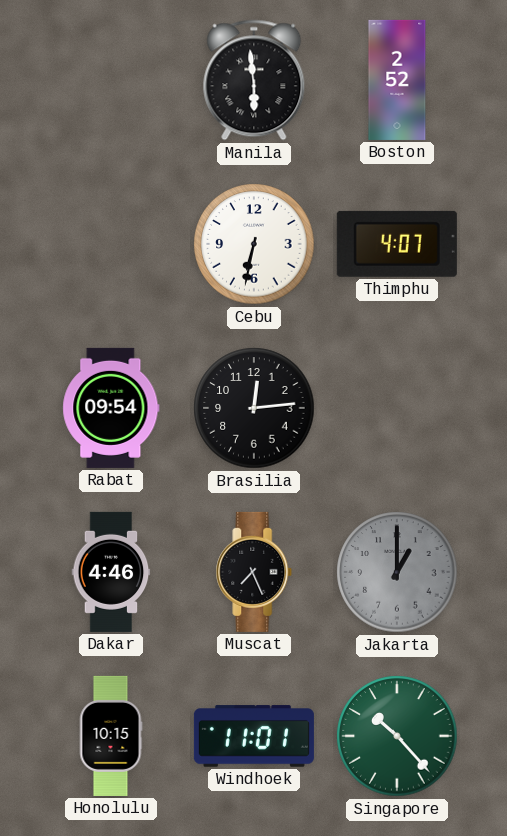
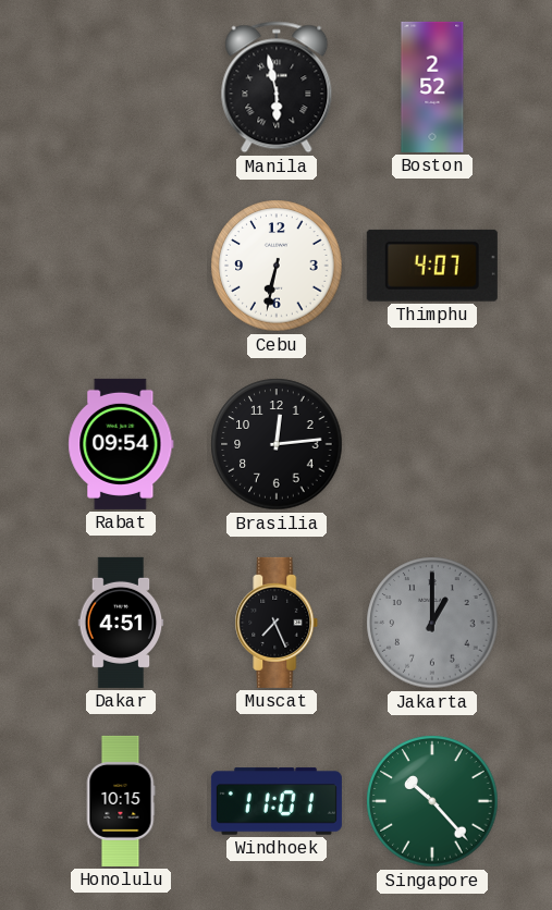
Manila: 5:59 -> 5:58 (277, 87)
Dakar: 4:46 -> 4:51 (121, 623)
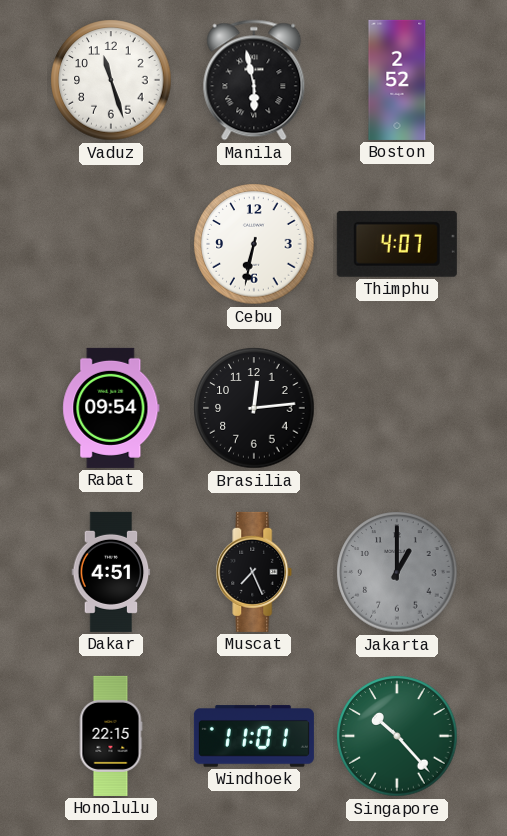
Vaduz: none -> 11:27 (111, 80)
Honolulu: 10:15 -> 22:15 (111, 736)
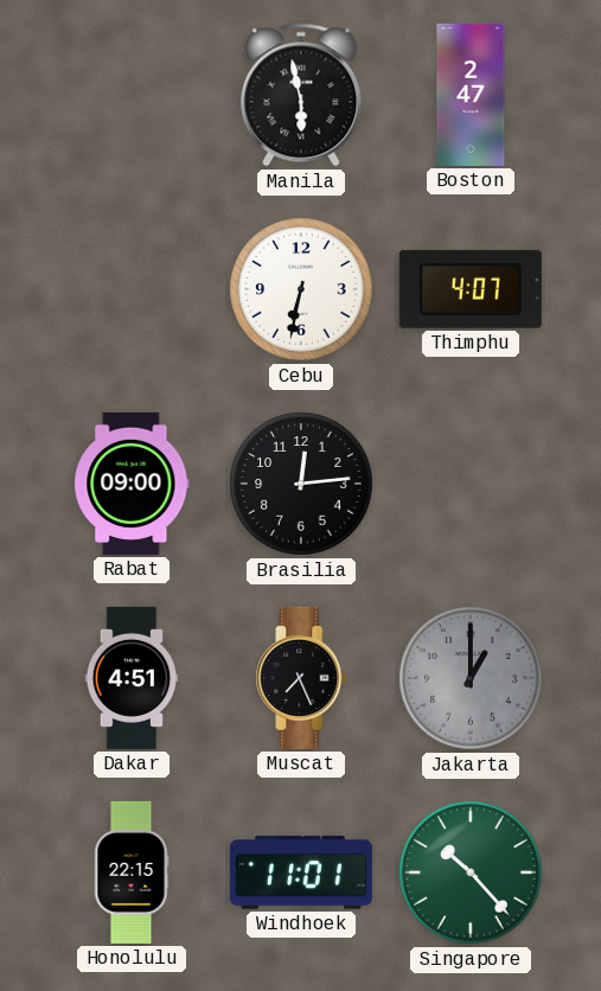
Vaduz: 11:27 -> none (111, 80)
Boston: 2:52 -> 2:47 (471, 95)
Rabat: 09:54 -> 09:00 (132, 484)
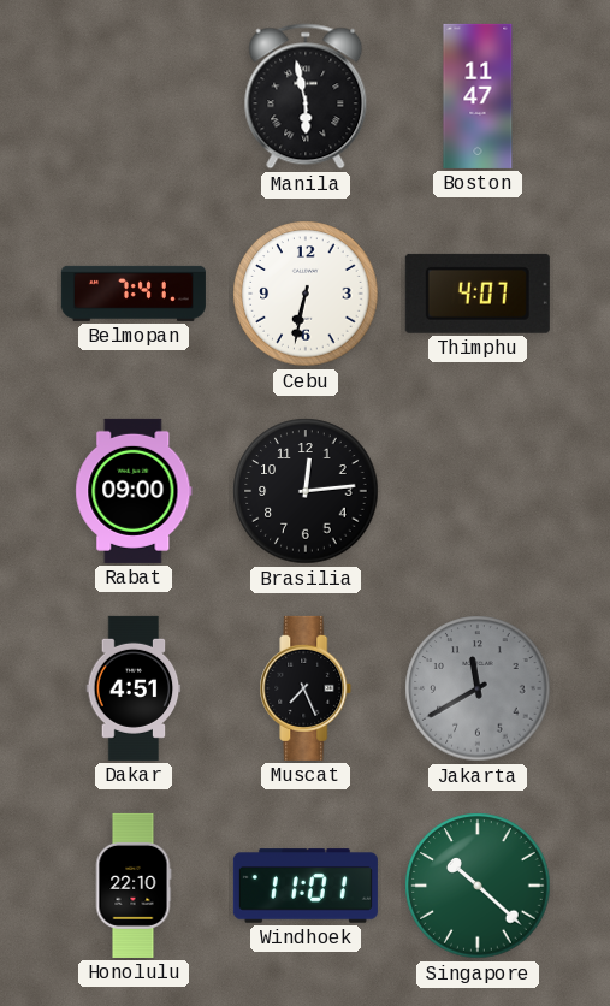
Boston: 2:47 -> 11:47 (478, 96)
Belmopan: none -> 7:41 (134, 294)
Jakarta: 1:00 -> 11:40 (478, 688)
Honolulu: 22:15 -> 22:10 (134, 886)
Singapore: 10:23 -> 10:22 (478, 886)
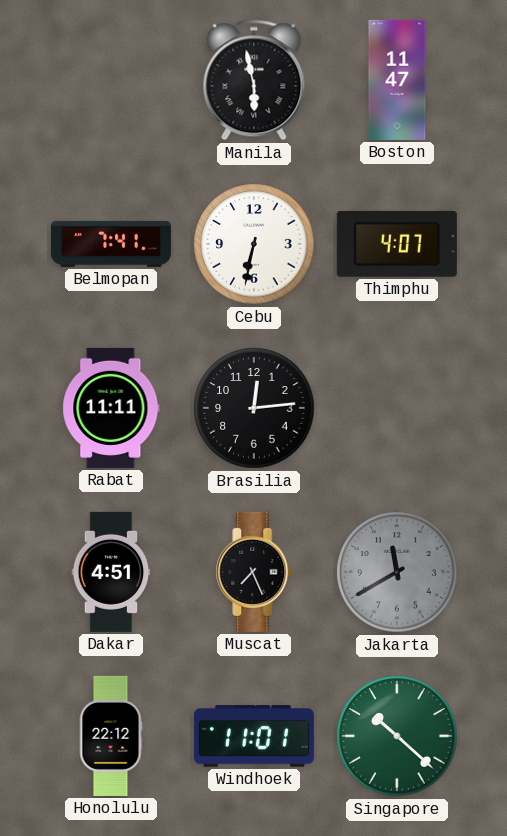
Rabat: 09:00 -> 11:11 (111, 408)
Honolulu: 22:10 -> 22:12 (111, 736)
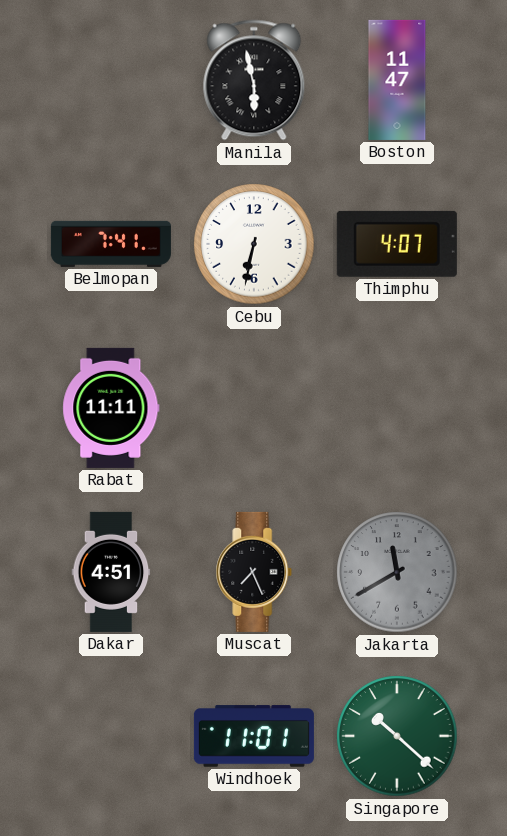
Brasilia: 12:14 -> none (254, 408)
Honolulu: 22:12 -> none (111, 736)
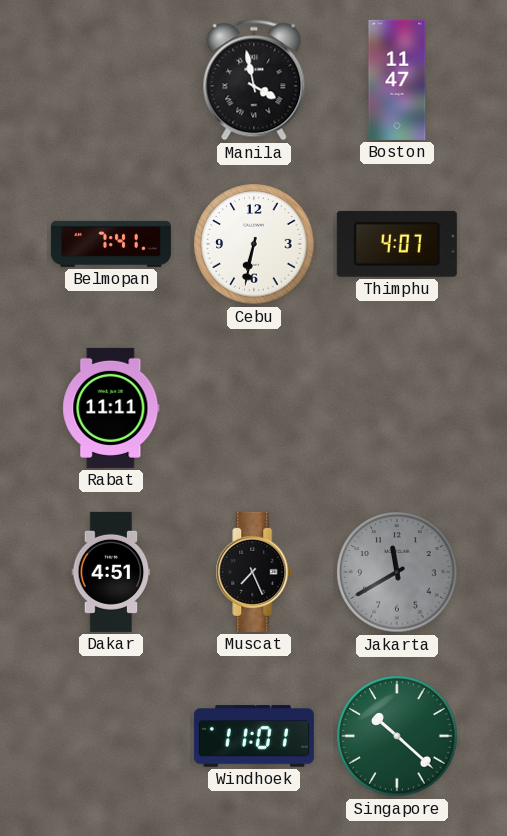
Manila: 5:58 -> 3:58 (254, 80)
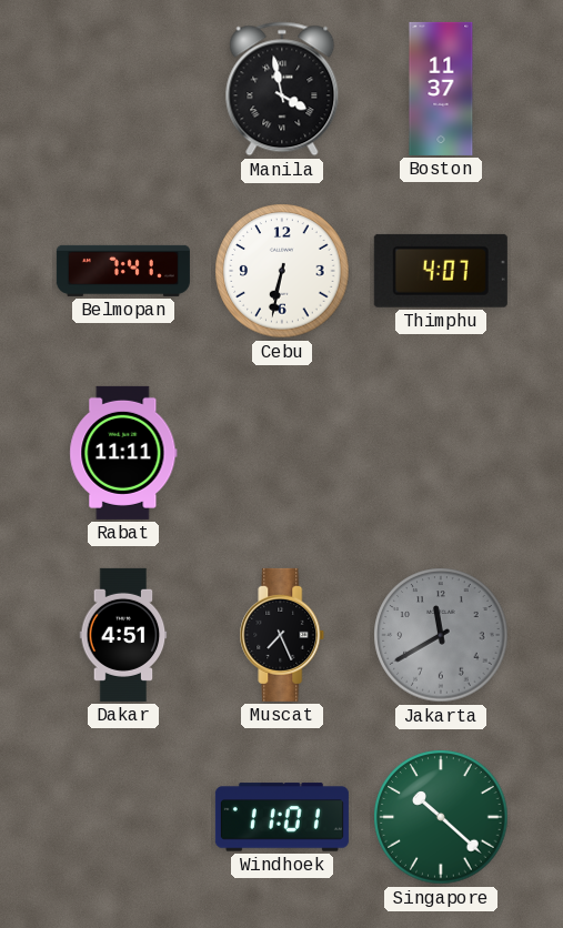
Boston: 11:47 -> 11:37 (441, 89)
